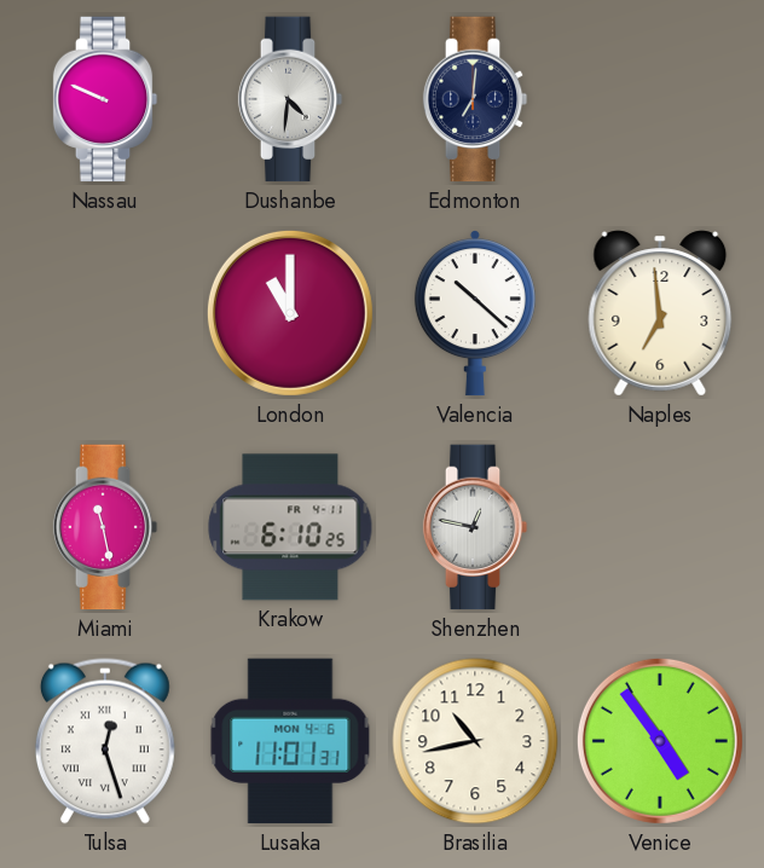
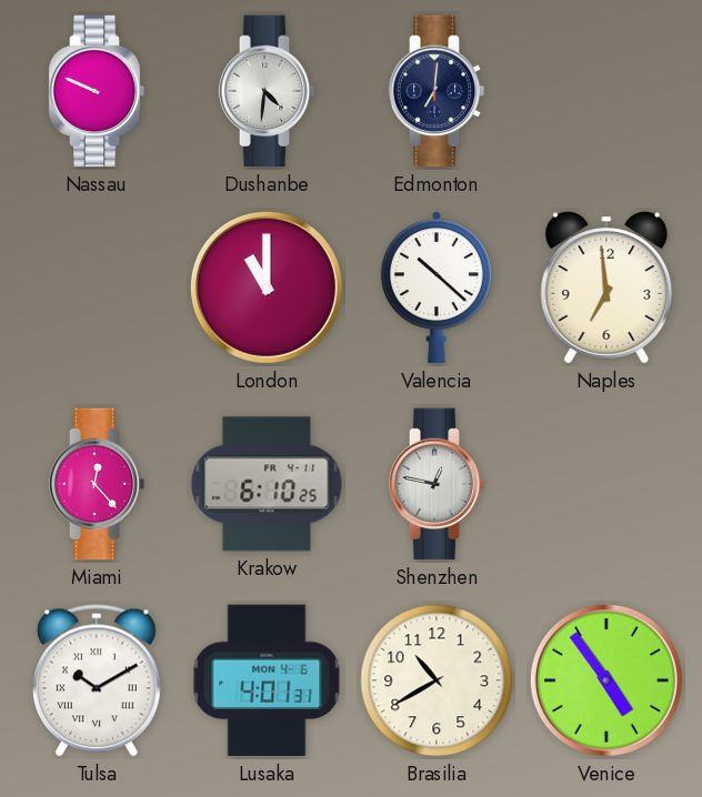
Miami: 11:28 -> 12:23 (97, 484)
Tulsa: 12:27 -> 10:10 (97, 680)
Lusaka: 11:01 -> 4:01 (267, 680)
Brasilia: 10:43 -> 10:40 (437, 680)
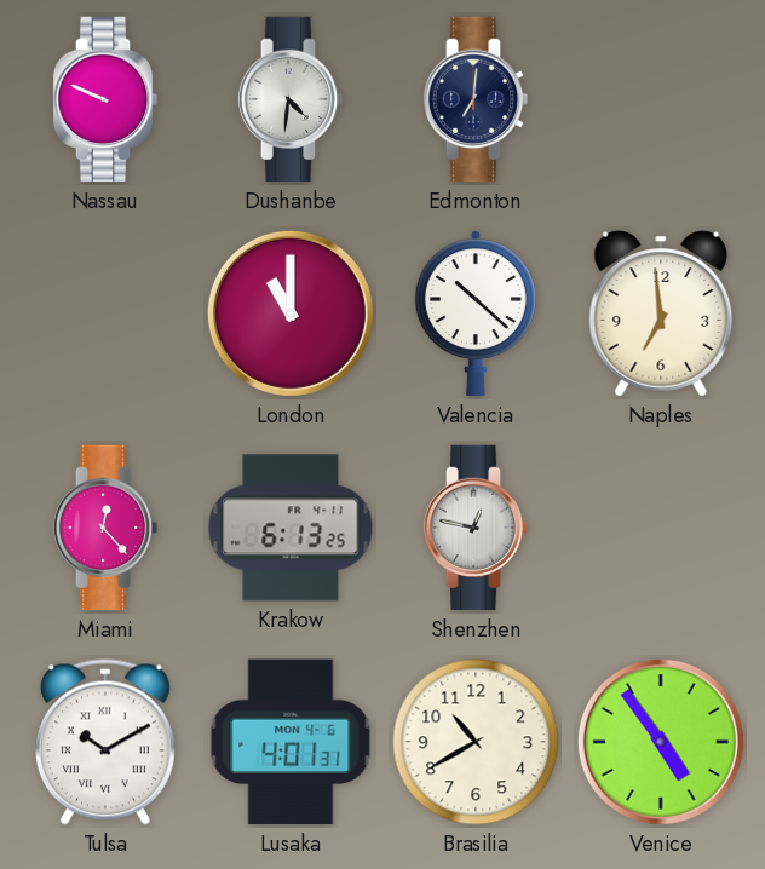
Krakow: 6:10 -> 6:13 (291, 528)
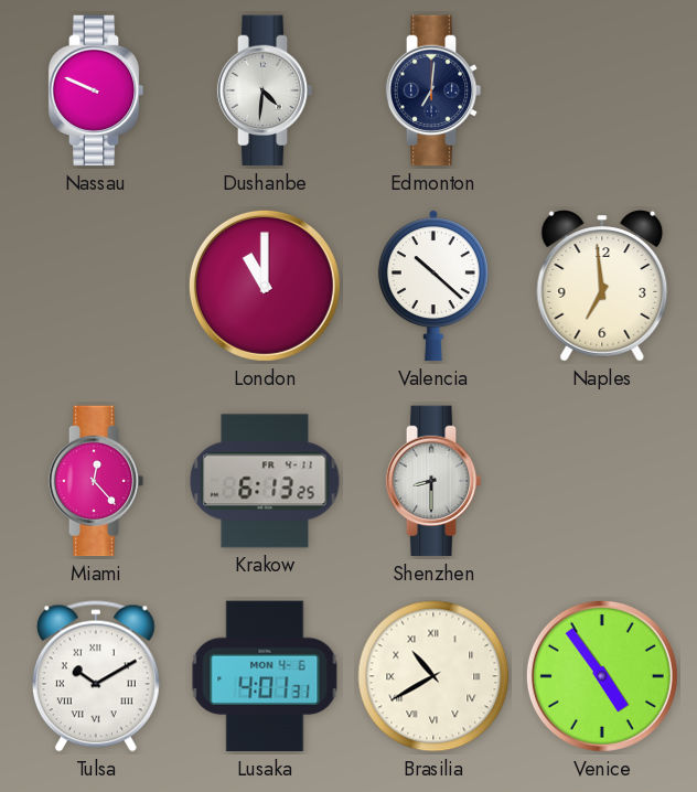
Shenzhen: 12:47 -> 8:30 (433, 481)
Brasilia numerals: Arabic -> Roman (433, 676)
